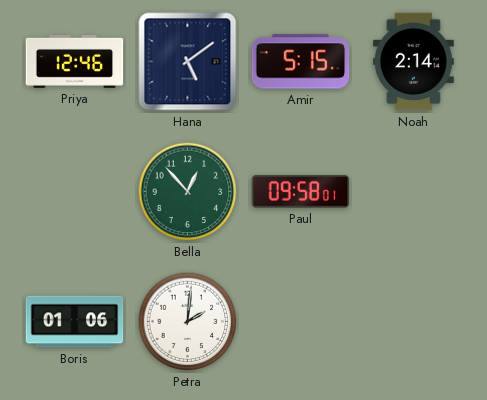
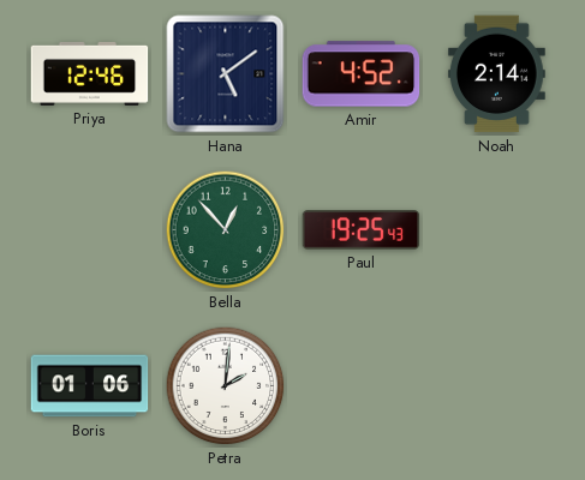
Amir: 5:15 -> 4:52 (362, 74)
Paul: 09:58 -> 19:25 (362, 230)
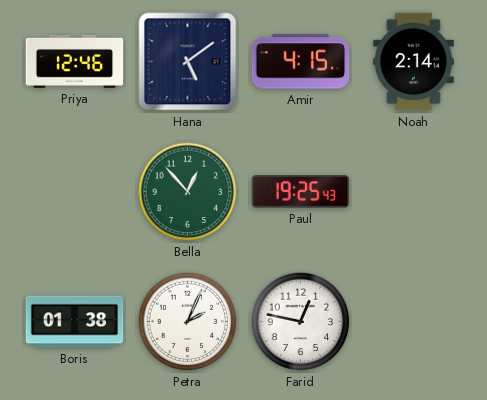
Amir: 4:52 -> 4:15 (301, 62)
Boris: 01:06 -> 01:38 (75, 322)
Petra: 2:01 -> 2:04 (188, 322)
Farid: none -> 12:47 (301, 322)
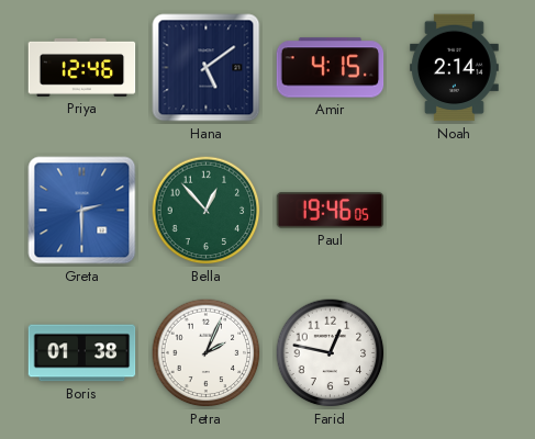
Greta: none -> 2:30 (82, 211)
Paul: 19:25 -> 19:46 (331, 211)
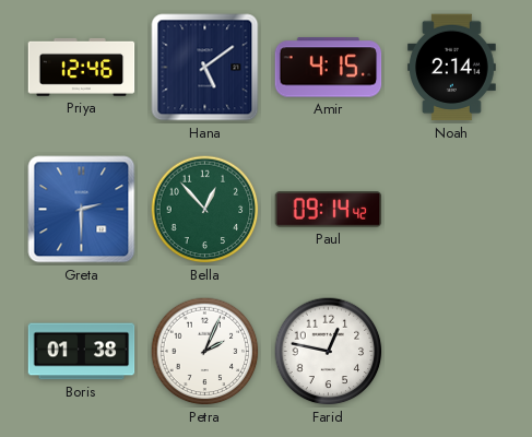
Paul: 19:46 -> 09:14 (329, 210)
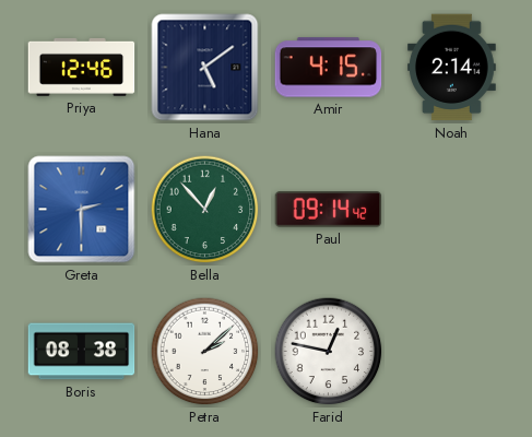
Boris: 01:38 -> 08:38 (82, 352)
Petra: 2:04 -> 2:08 (205, 352)
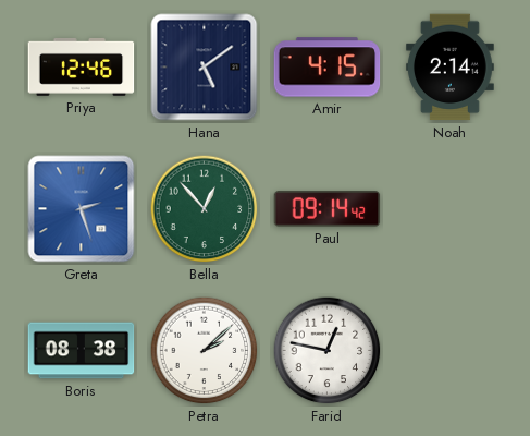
Greta: 2:30 -> 2:27 (82, 209)
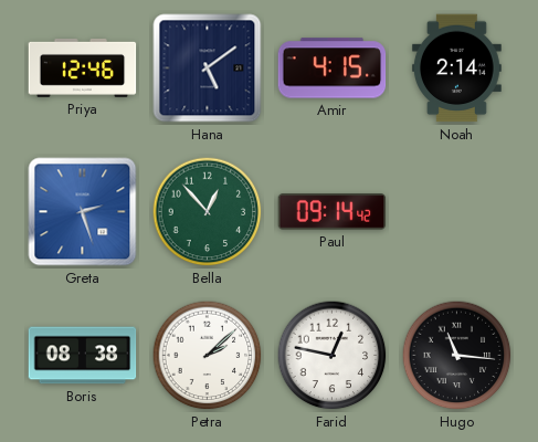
Hugo: none -> 11:16 (457, 356)
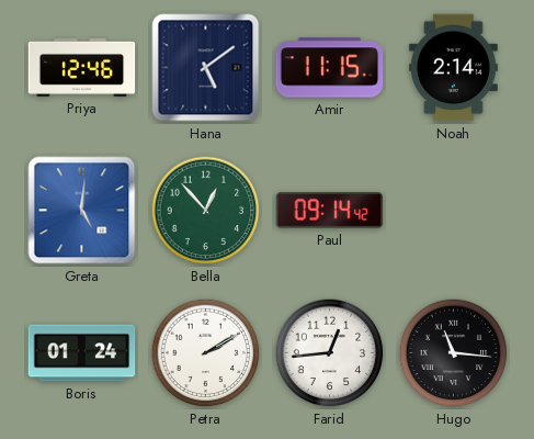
Amir: 4:15 -> 11:15 (330, 68)
Greta: 2:27 -> 5:01 (82, 211)
Boris: 08:38 -> 01:24 (82, 353)
Petra: 2:08 -> 2:10 (206, 353)
Farid: 12:47 -> 12:44 (330, 353)
